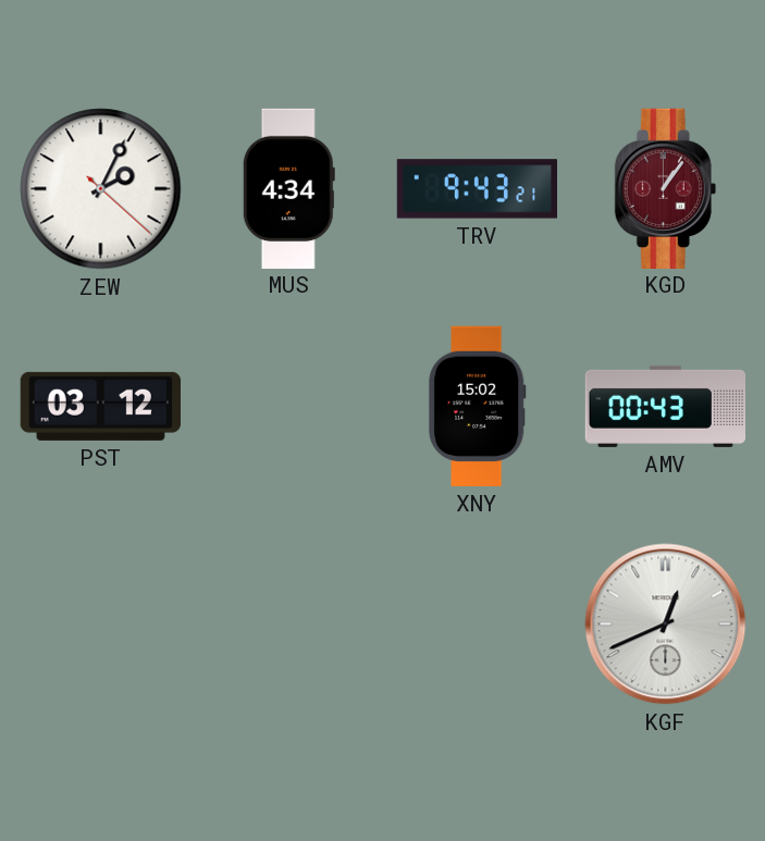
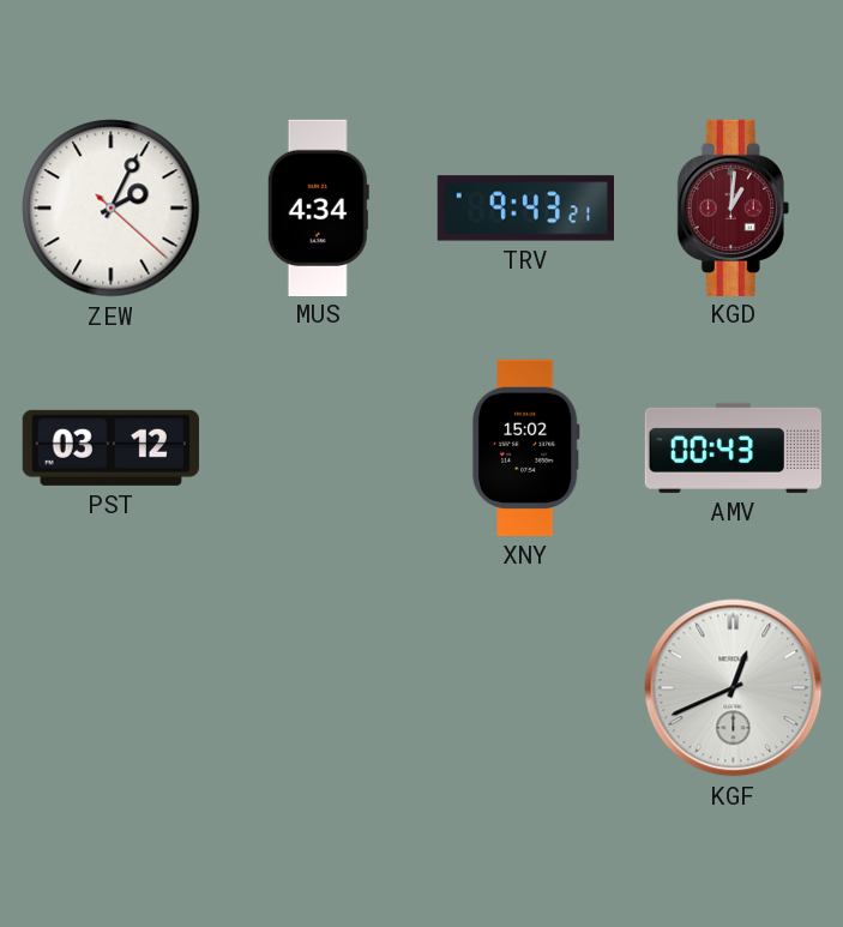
KGD: 1:06 -> 1:01 (733, 207)
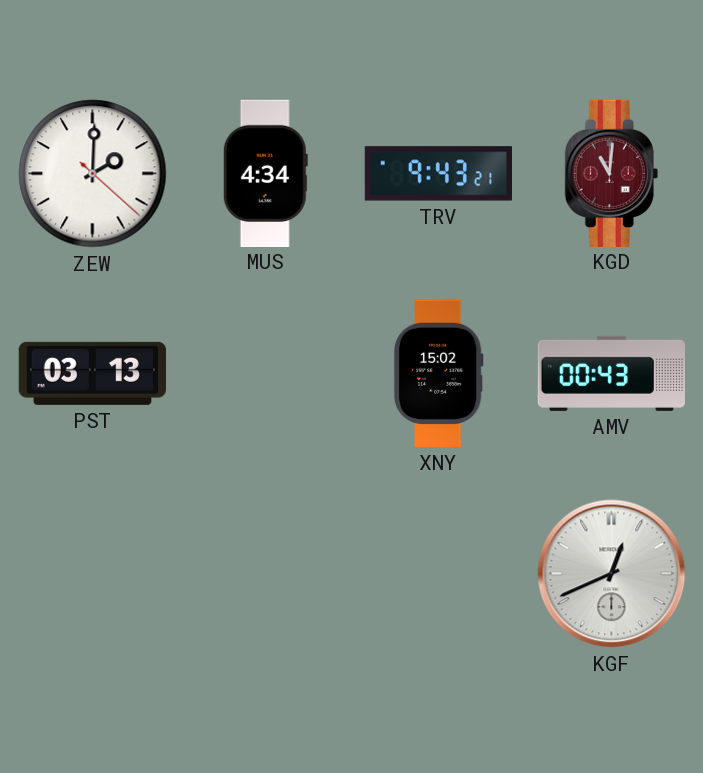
ZEW: 2:04 -> 2:00 (93, 174)
KGD: 1:01 -> 11:01 (611, 173)
PST: 03:12 -> 03:13 (92, 373)
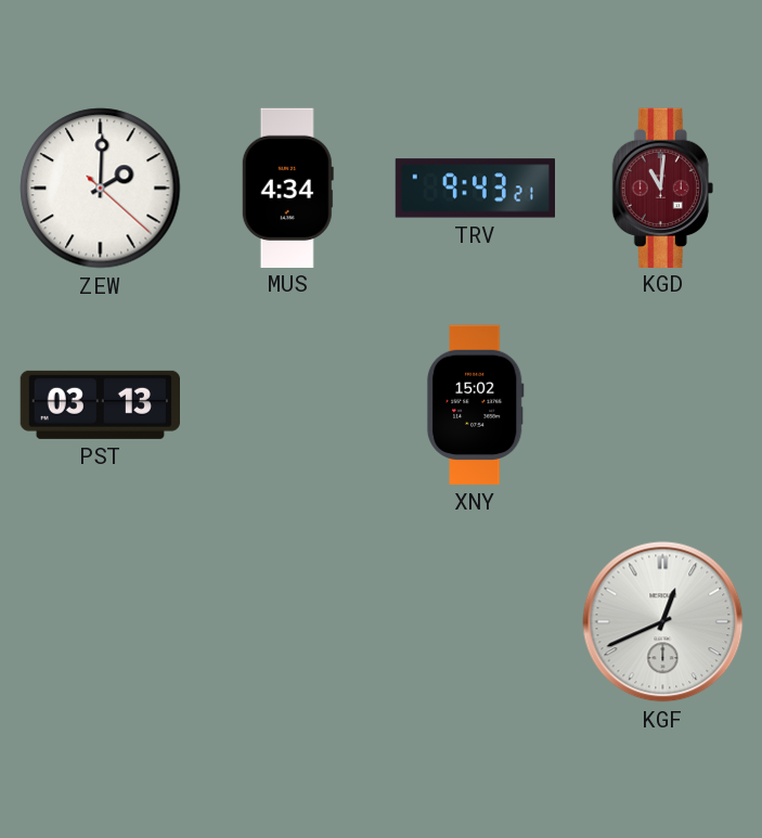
AMV: 00:43 -> none (611, 373)
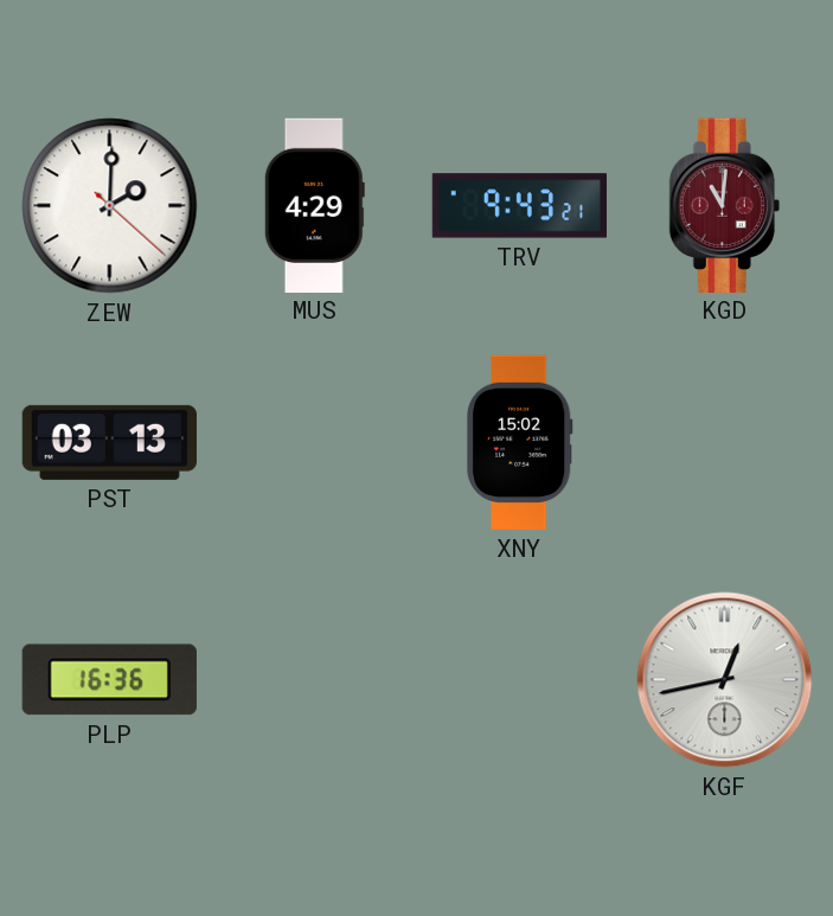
MUS: 4:34 -> 4:29 (314, 205)
PLP: none -> 16:36 (109, 680)
KGF: 12:41 -> 12:43 (725, 680)
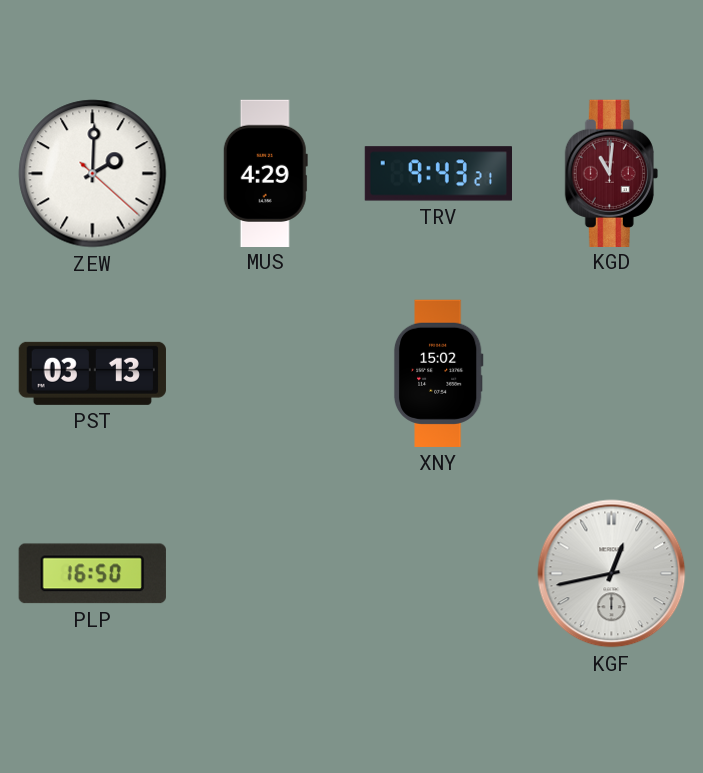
PLP: 16:36 -> 16:50 (92, 574)
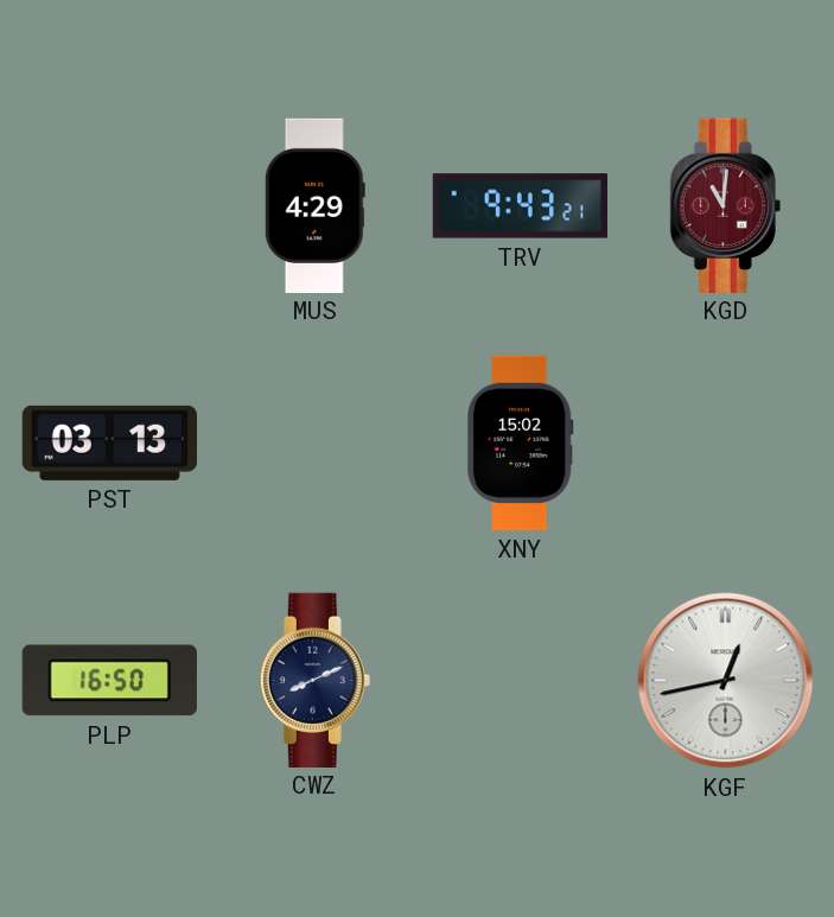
ZEW: 2:00 -> none (93, 174)
CWZ: none -> 8:11 (314, 680)
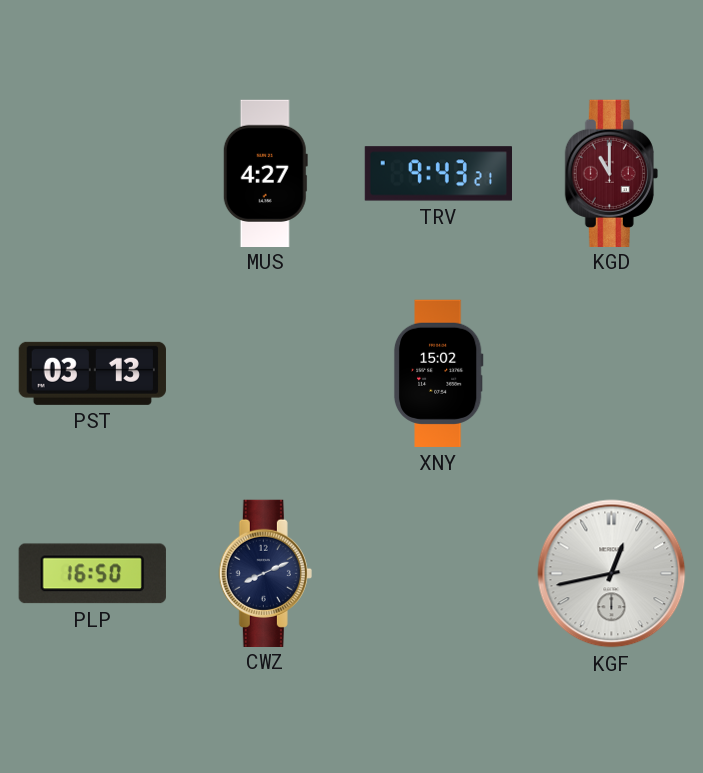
MUS: 4:29 -> 4:27 (265, 173)
KGD: 11:01 -> 11:00 (611, 173)
